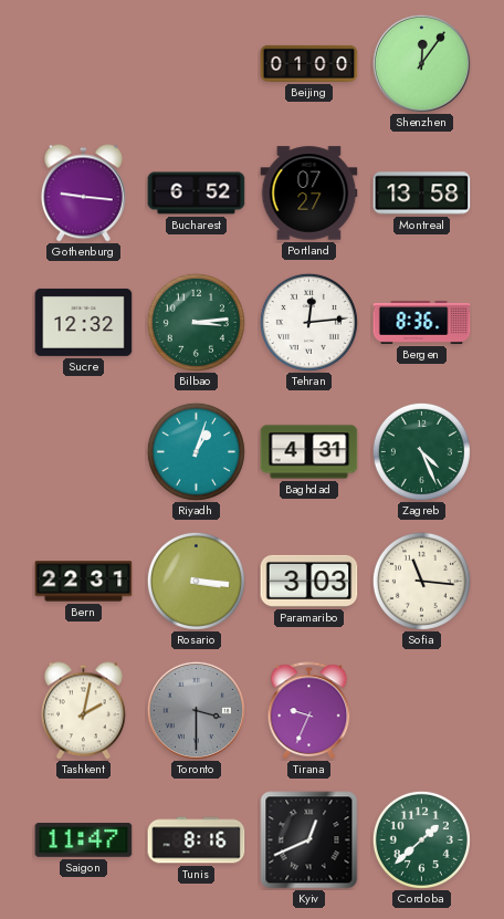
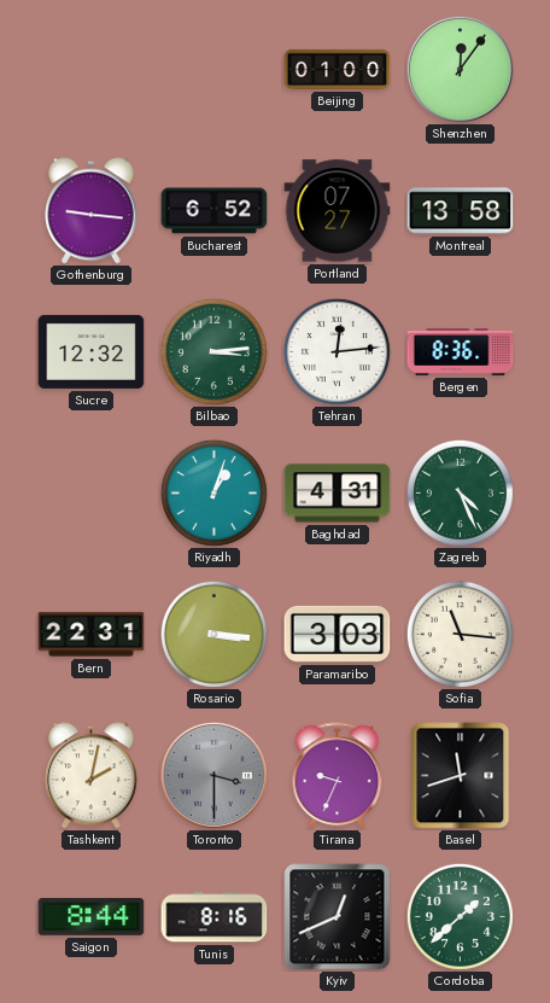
Basel: none -> 11:42 (461, 776)
Saigon: 11:47 -> 8:44 (92, 917)
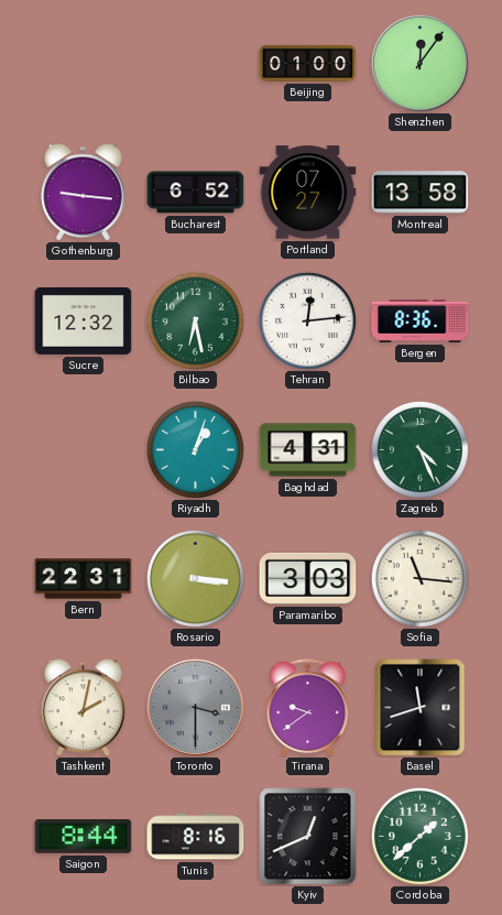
Bilbao: 3:14 -> 6:28 (195, 320)
Tirana: 9:34 -> 9:39 (308, 707)
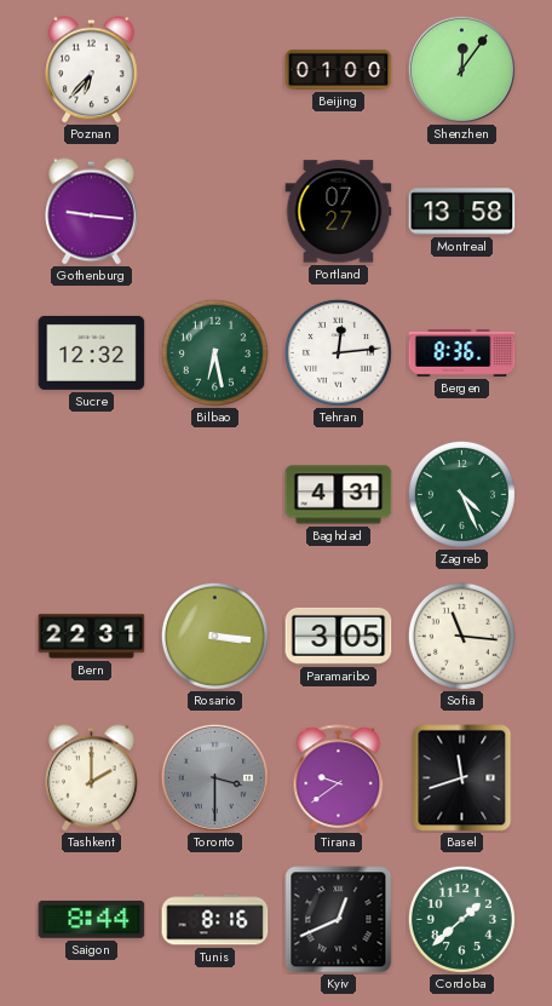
Poznan: none -> 6:37 (92, 70)
Bucharest: 6:52 -> none (196, 193)
Riyadh: 1:03 -> none (195, 449)
Paramaribo: 3:03 -> 3:05 (339, 636)
Tashkent: 2:02 -> 2:00 (92, 778)
